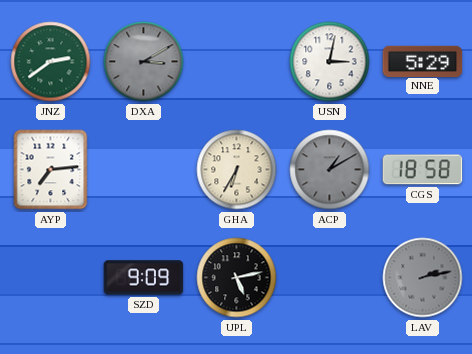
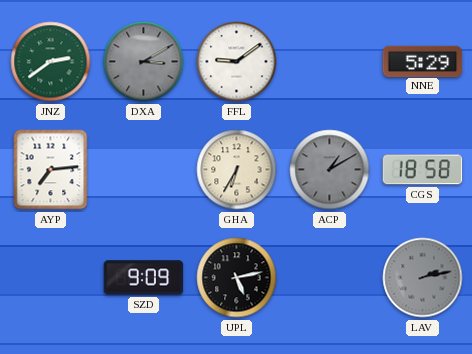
FFL: none -> 9:09 (237, 62)
USN: 3:02 -> none (330, 62)
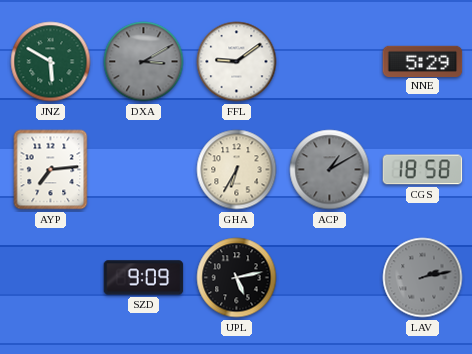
JNZ: 2:39 -> 5:50 (51, 62)
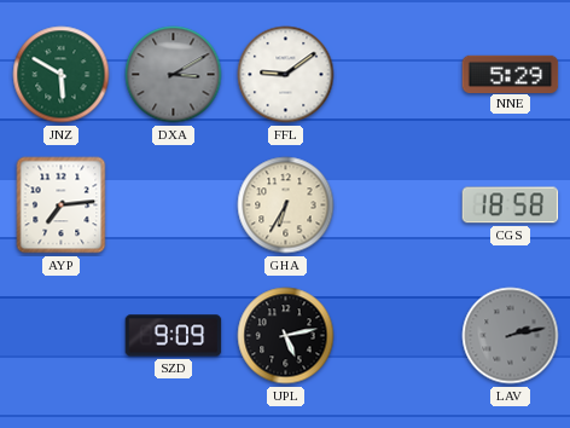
ACP: 1:10 -> none (330, 170)
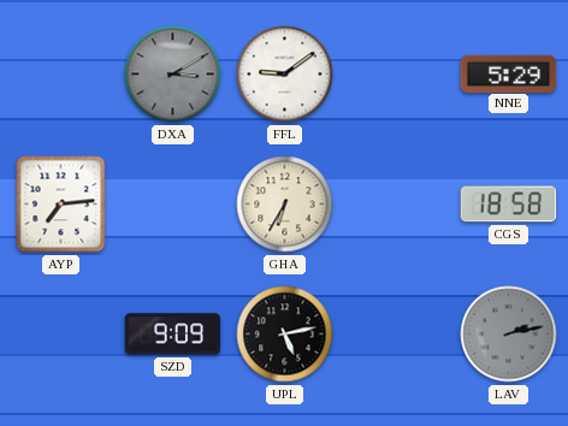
JNZ: 5:50 -> none (62, 75)
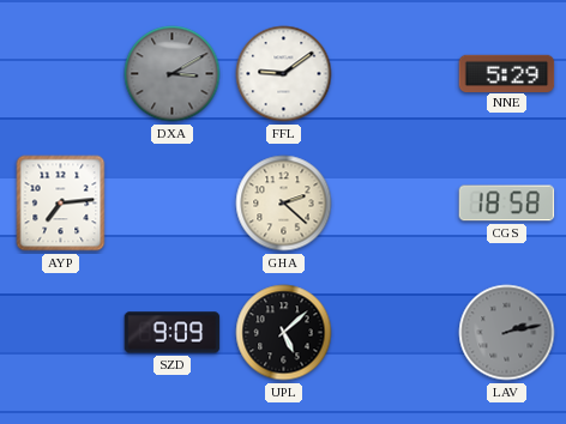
GHA: 6:35 -> 2:22 (284, 204)
UPL: 5:13 -> 5:08 (284, 333)
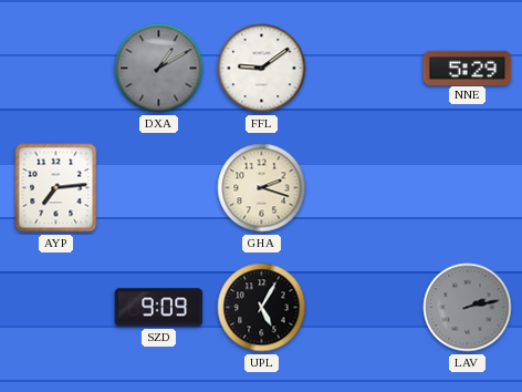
DXA: 3:10 -> 1:10 (159, 69)
GHA: 2:22 -> 2:18 (262, 188)
CGS: 18:58 -> none (507, 204)
UPL: 5:08 -> 5:05 (262, 308)
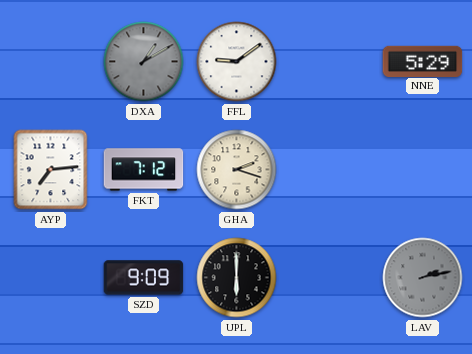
FKT: none -> 7:12 (144, 170)
UPL: 5:05 -> 6:00 (237, 278)
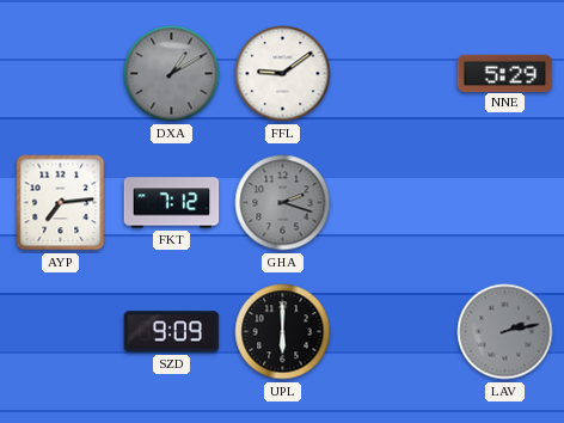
GHA dial: cream -> grey (283, 203)
